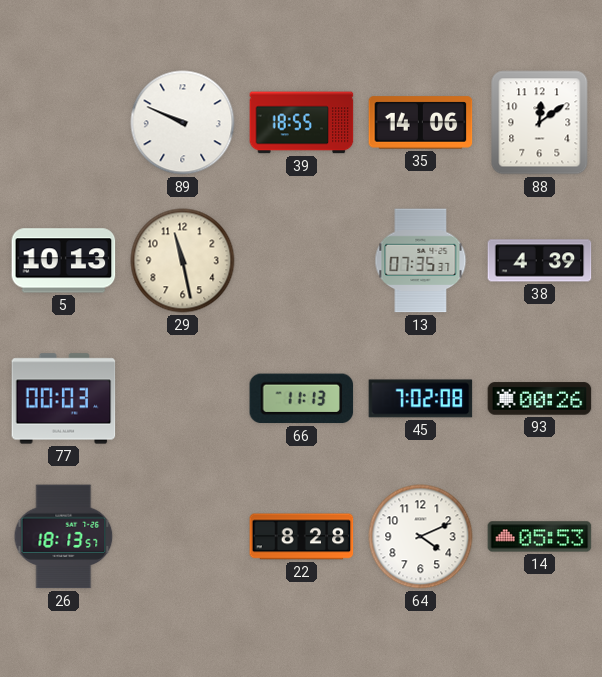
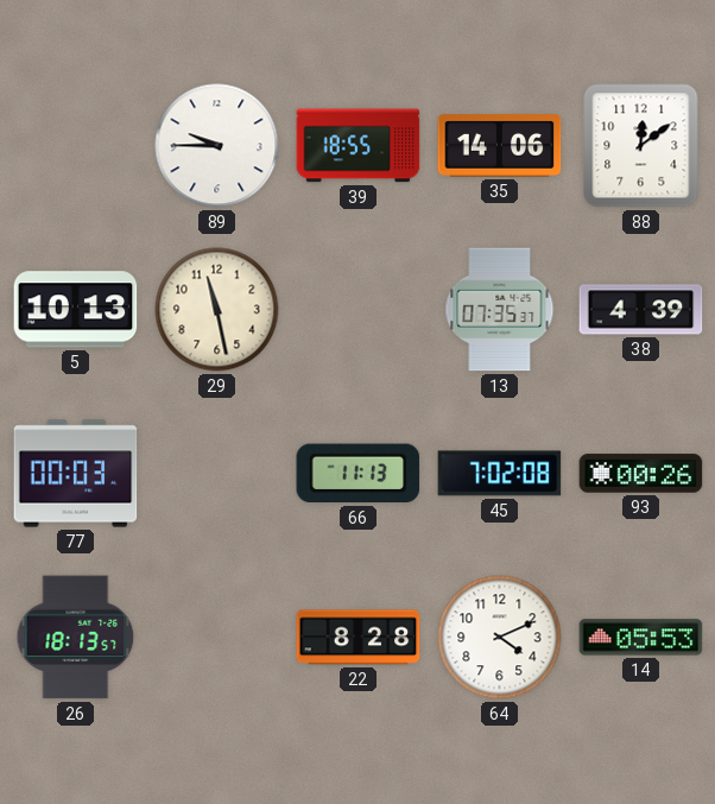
89: 9:49 -> 9:45 (217, 146)
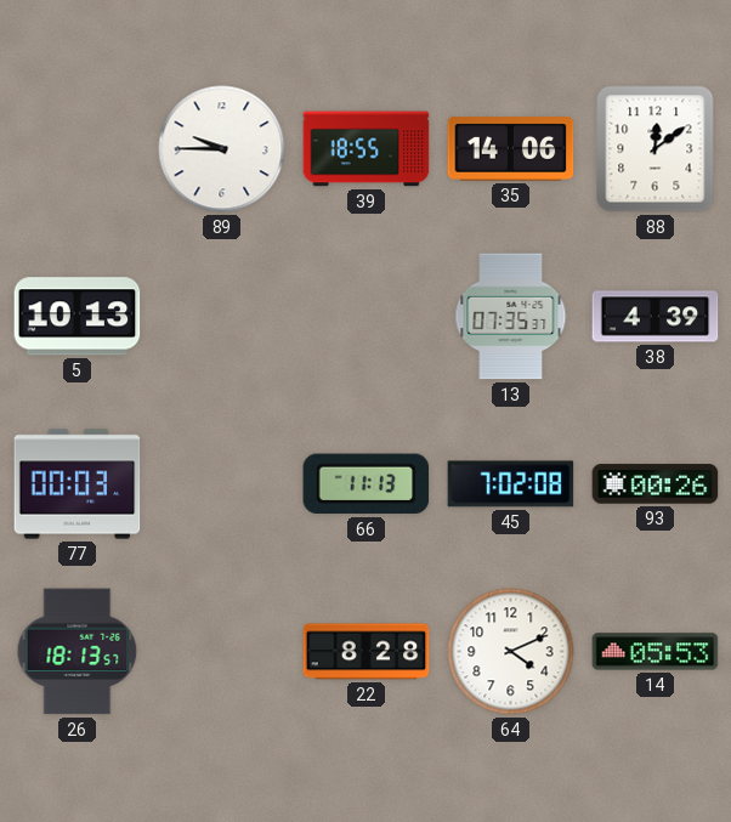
29: 11:28 -> none (217, 310)
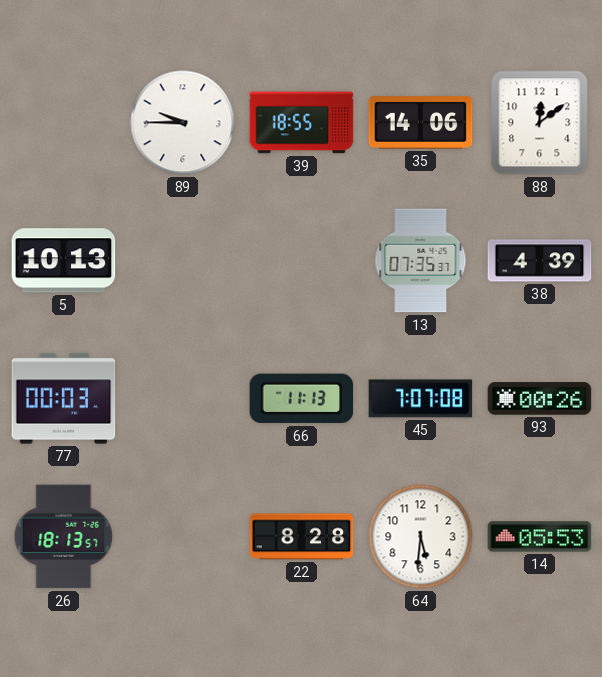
45: 7:02 -> 7:07 (421, 399)
64: 4:11 -> 5:31 (421, 537)
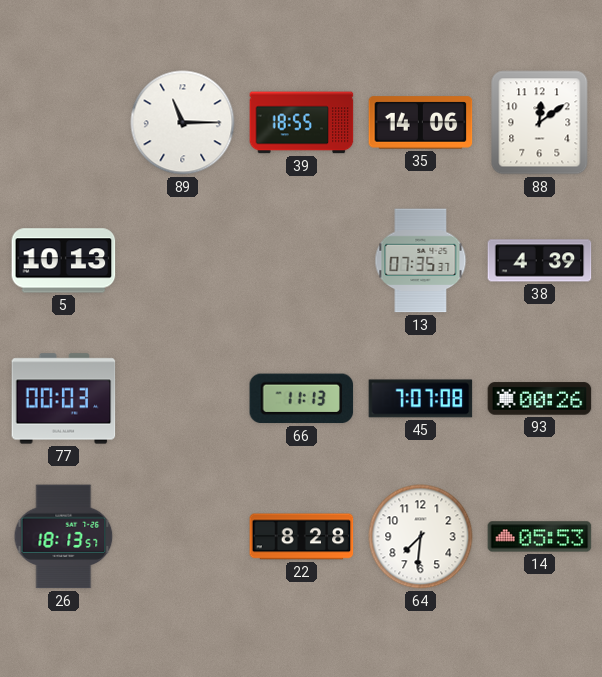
89: 9:45 -> 11:15 (183, 123)
64: 5:31 -> 7:31 (421, 537)
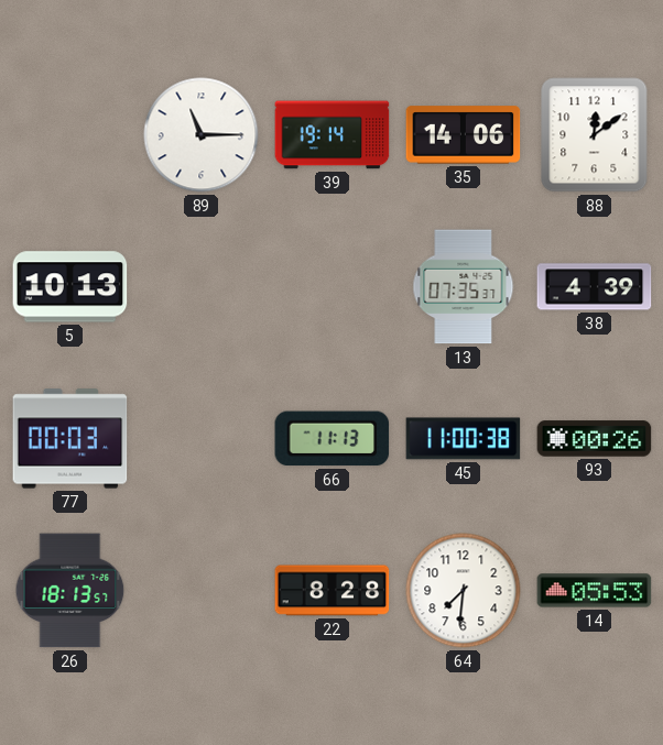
39: 18:55 -> 19:14 (333, 135)
45: 7:07 -> 11:00 (464, 439)
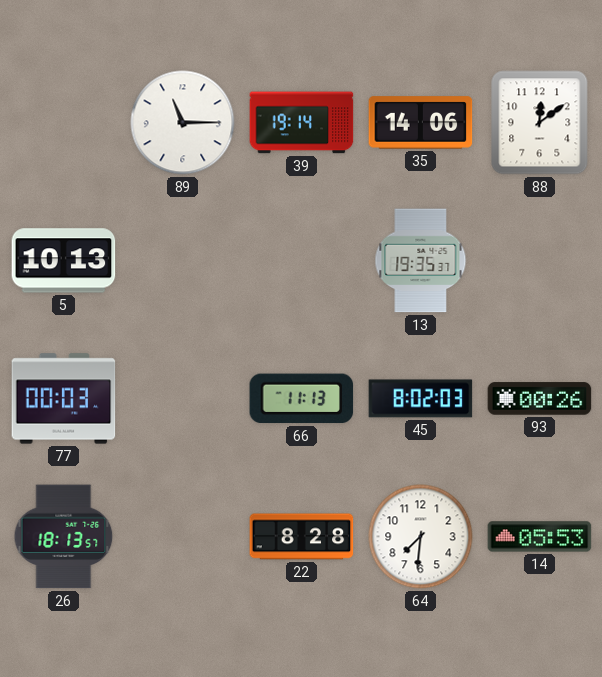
13: 07:35 -> 19:35 (421, 261)
38: 4:39 -> none (595, 287)
45: 11:00 -> 8:02 (421, 399)
